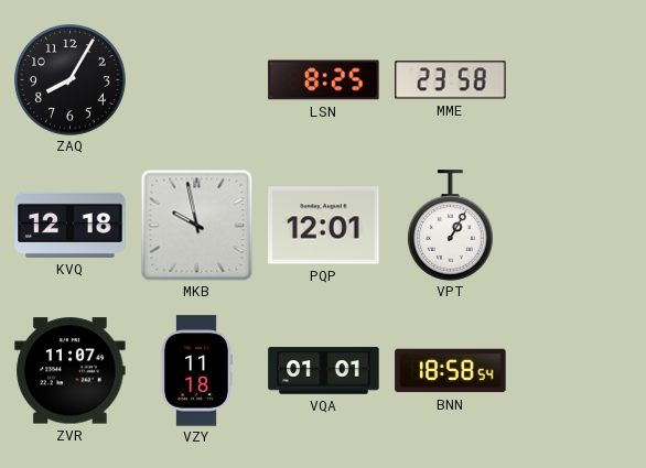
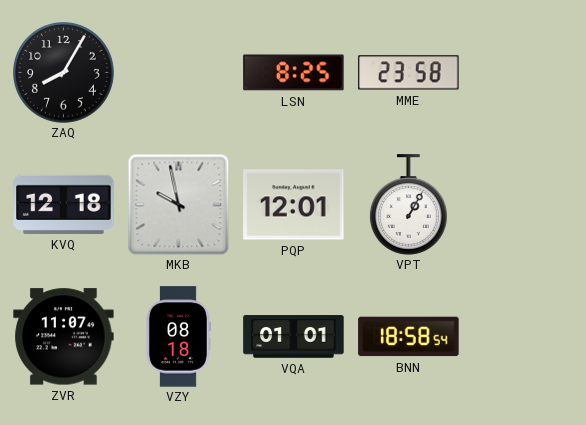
VZY: 11:18 -> 08:18 (178, 337)
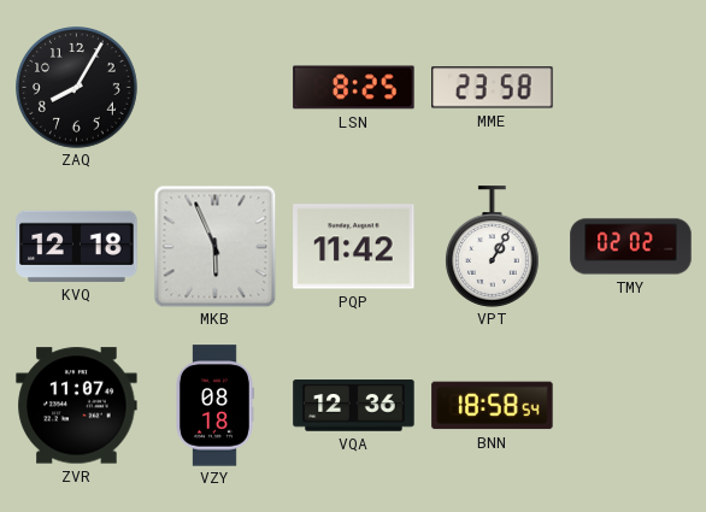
MKB: 9:58 -> 5:56 (214, 246)
PQP: 12:01 -> 11:42 (354, 247)
TMY: none -> 02:02 (631, 247)
VQA: 01:01 -> 12:36 (354, 406)
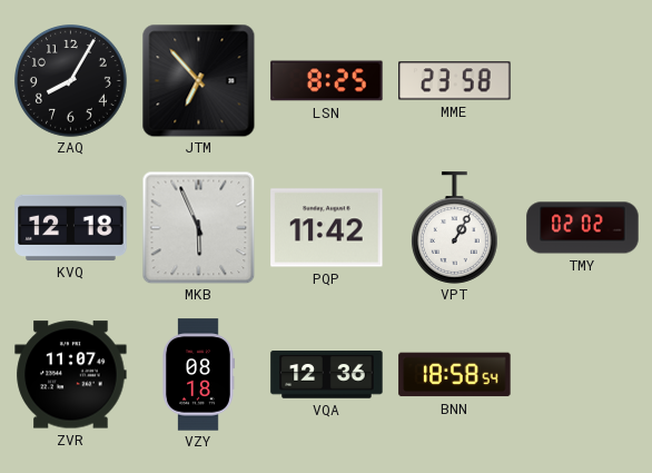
JTM: none -> 6:53 (198, 80)
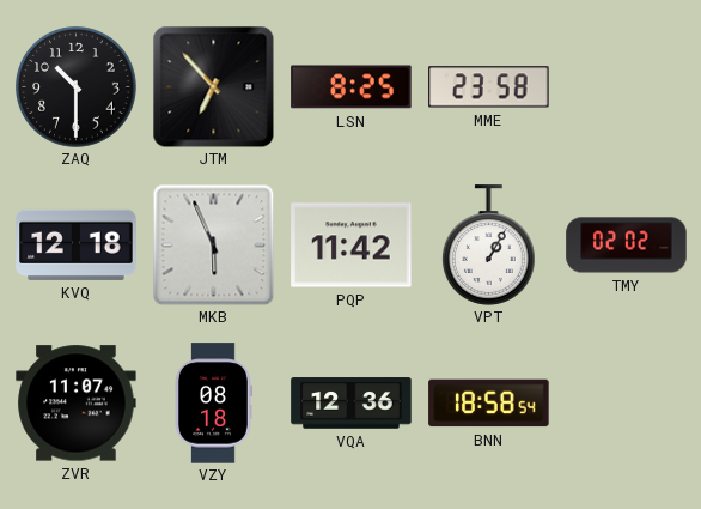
ZAQ: 8:05 -> 10:30 (77, 87)
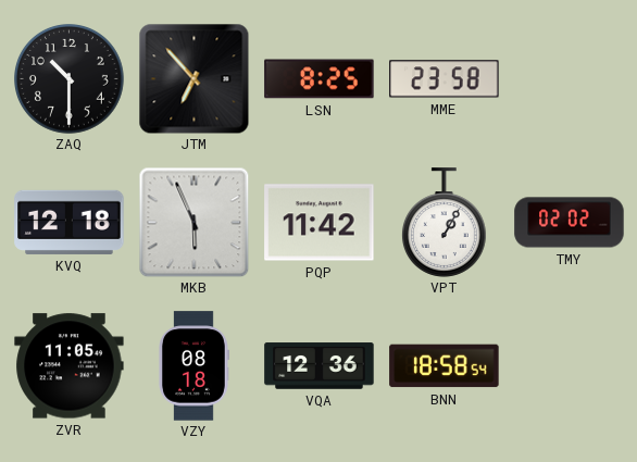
ZVR: 11:07 -> 11:05 (70, 366)
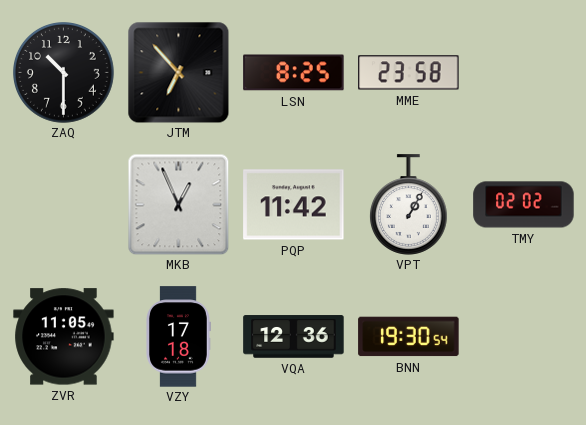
KVQ: 12:18 -> none (70, 222)
MKB: 5:56 -> 12:56 (178, 204)
VZY: 08:18 -> 17:18 (178, 337)
BNN: 18:58 -> 19:30 (409, 337)
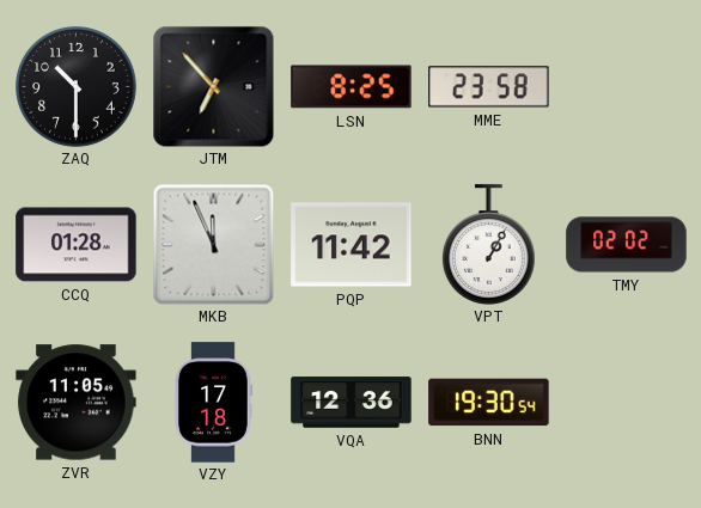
CCQ: none -> 01:28 (77, 245)
MKB: 12:56 -> 11:56 (213, 244)
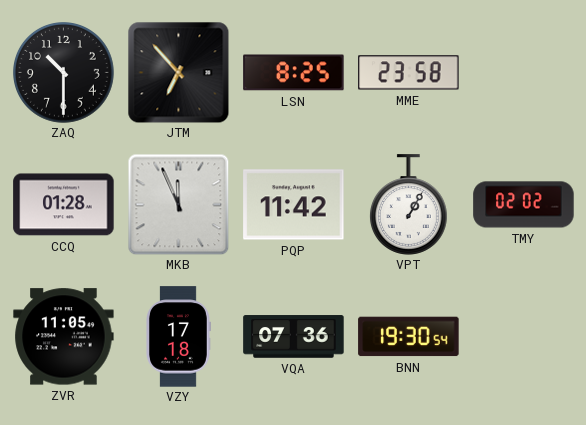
VQA: 12:36 -> 07:36 (294, 337)
